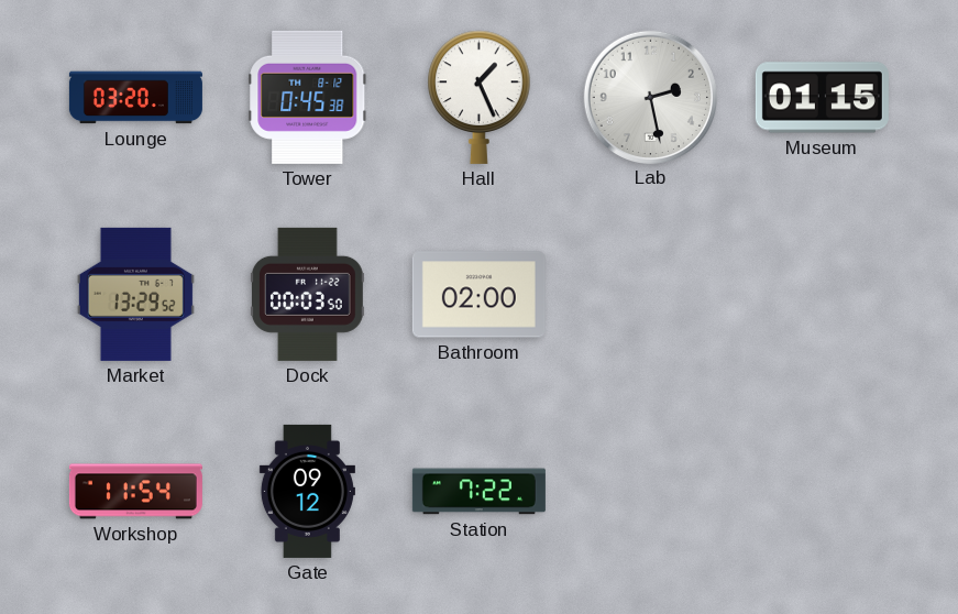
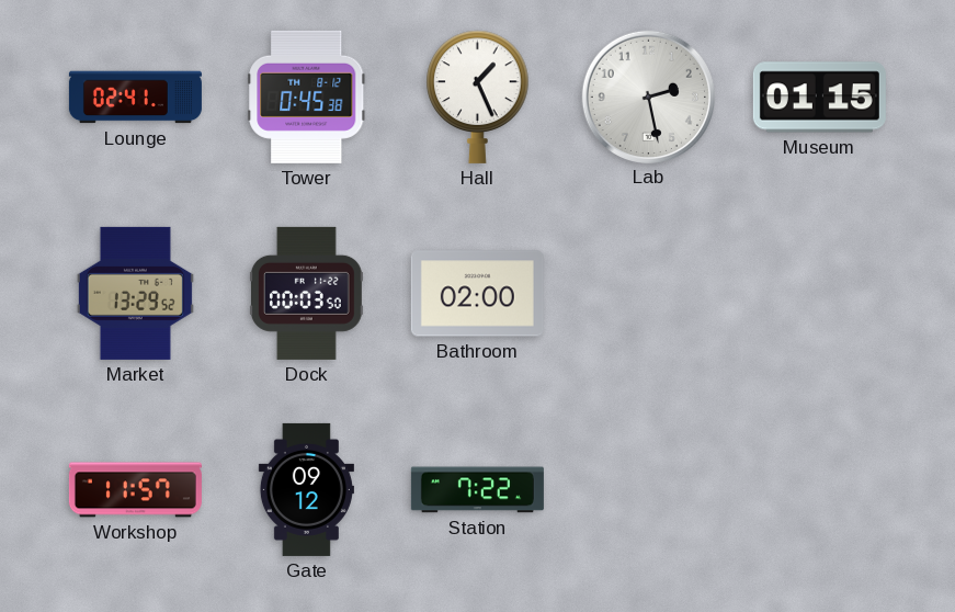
Lounge: 03:20 -> 02:41 (135, 98)
Workshop: 11:54 -> 11:57 (135, 490)
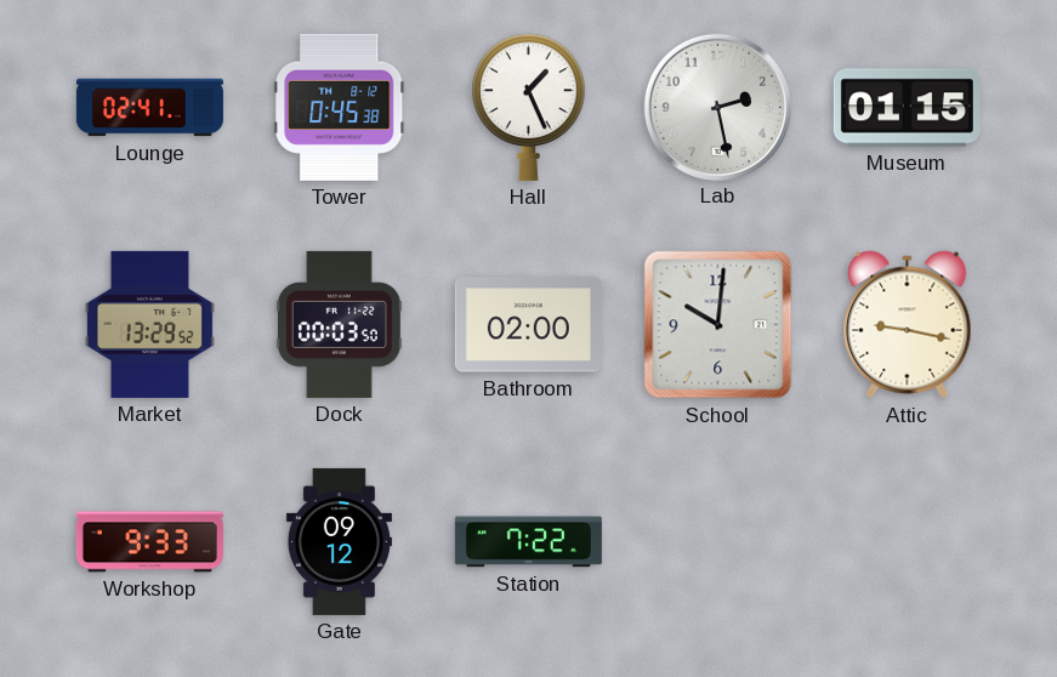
School: none -> 10:01 (718, 325)
Attic: none -> 9:17 (908, 325)
Workshop: 11:57 -> 9:33 (149, 542)
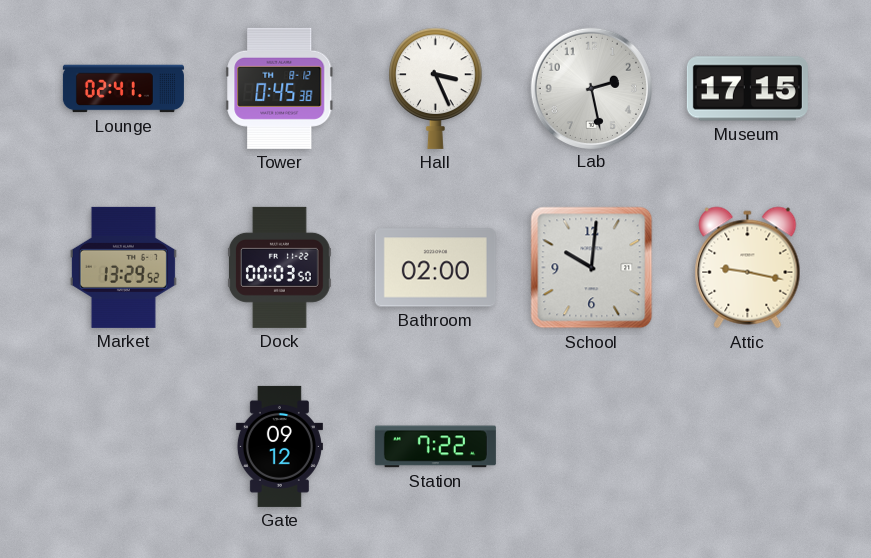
Hall: 1:26 -> 3:26 (436, 88)
Museum: 01:15 -> 17:15 (747, 89)
Workshop: 9:33 -> none (149, 542)
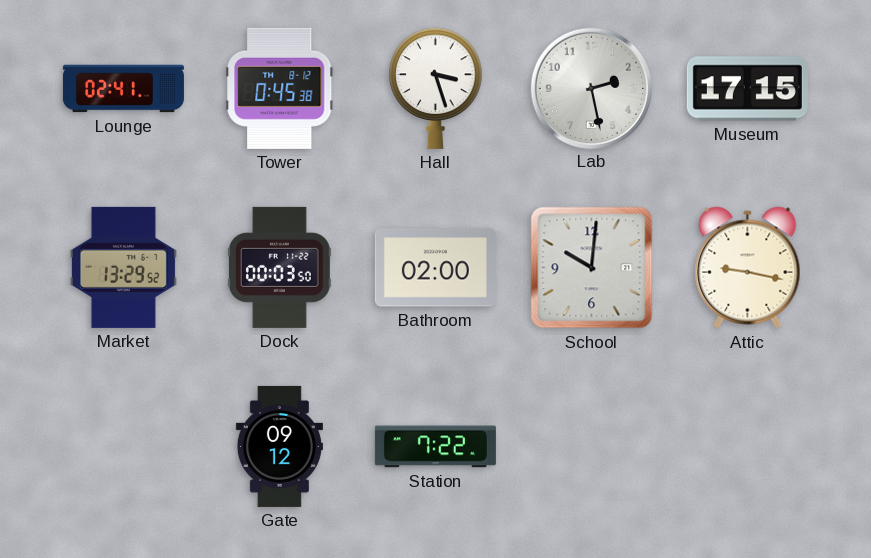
Hall: 3:26 -> 3:27 (436, 88)
